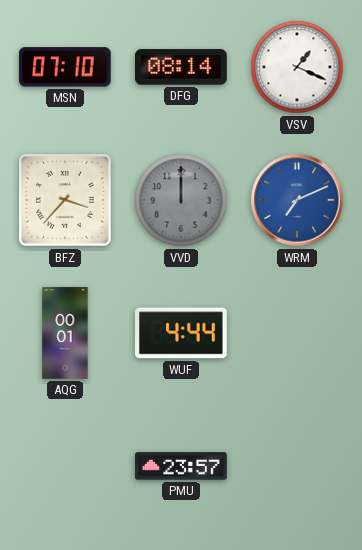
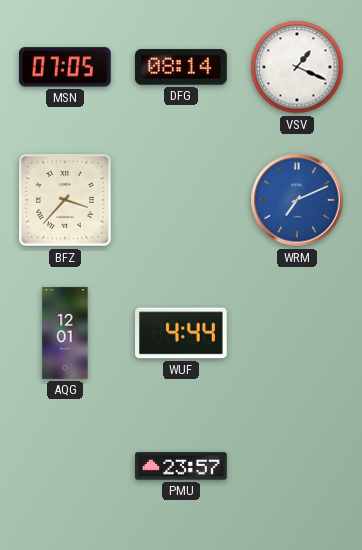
MSN: 07:10 -> 07:05 (65, 67)
VVD: 12:00 -> none (181, 200)
AQG: 00:01 -> 12:01 (65, 333)
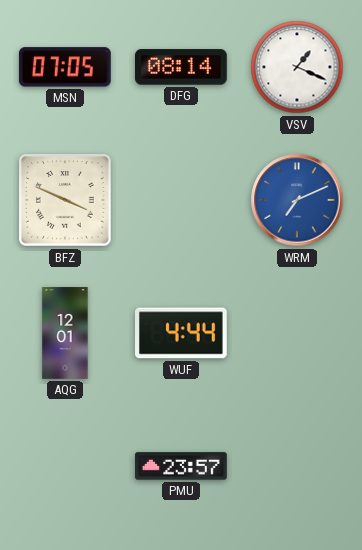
BFZ: 3:37 -> 3:49 (65, 200)
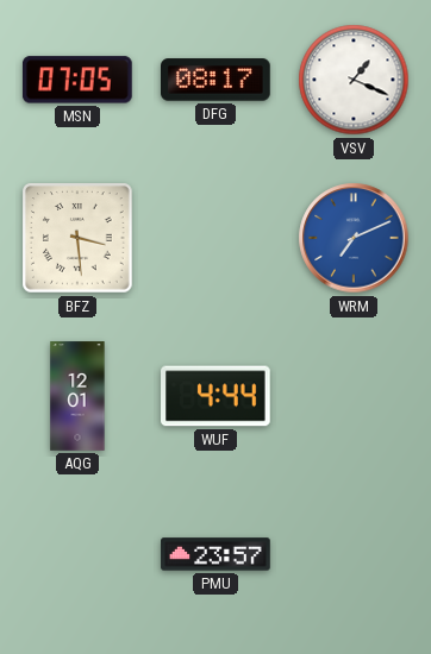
DFG: 08:14 -> 08:17 (217, 80)
BFZ: 3:49 -> 3:29 (77, 238)
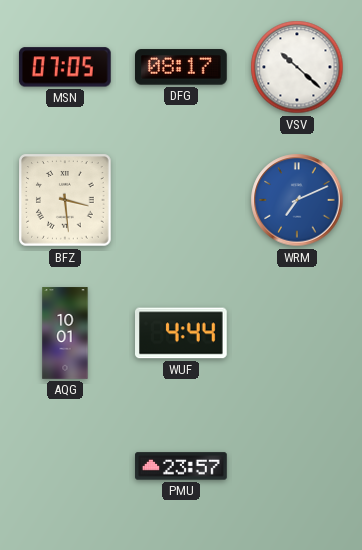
VSV: 1:19 -> 10:22 (297, 67)
AQG: 12:01 -> 10:01 (65, 333)
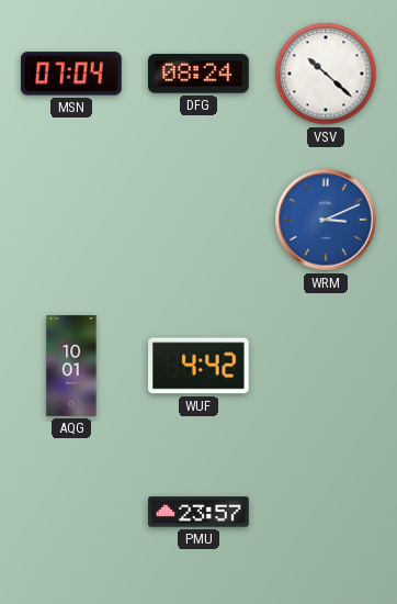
MSN: 07:05 -> 07:04 (71, 74)
DFG: 08:17 -> 08:24 (200, 74)
BFZ: 3:29 -> none (65, 200)
WRM: 7:11 -> 3:11 (326, 220)
WUF: 4:44 -> 4:42 (200, 366)
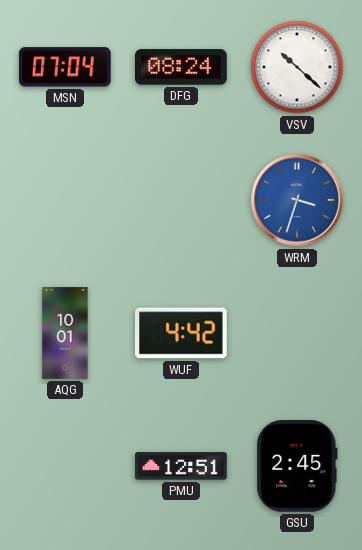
WRM: 3:11 -> 3:33 (297, 200)
PMU: 23:57 -> 12:51 (181, 466)
GSU: none -> 2:45 (297, 467)
